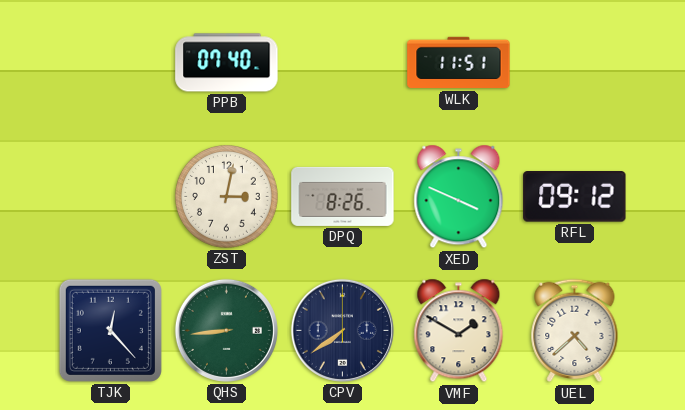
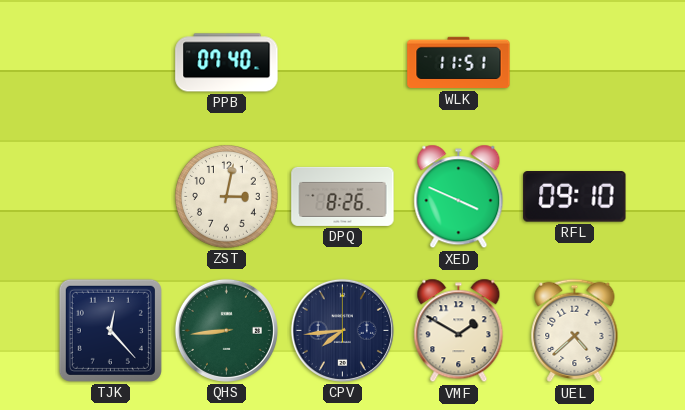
RFL: 09:12 -> 09:10 (575, 197)
CPV: 7:39 -> 7:44 (342, 330)
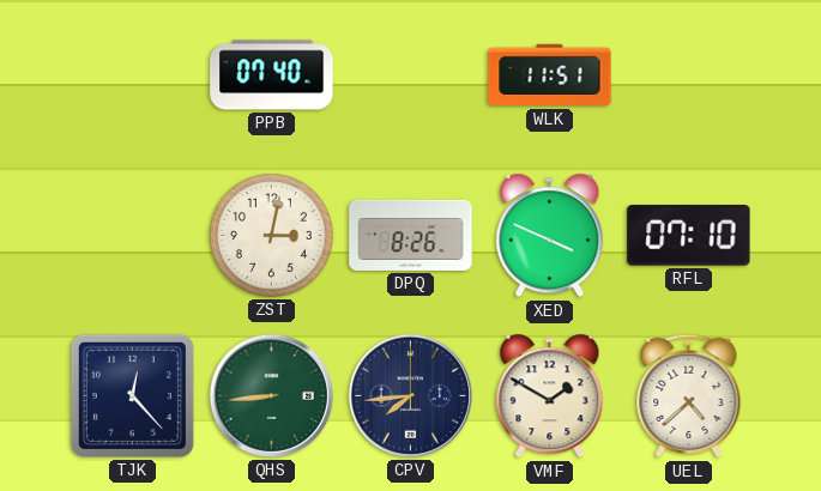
RFL: 09:10 -> 07:10 (689, 236)
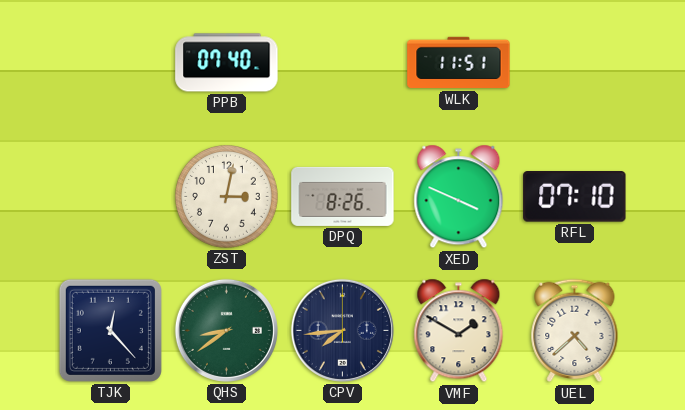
QHS: 8:44 -> 8:39 (226, 330)
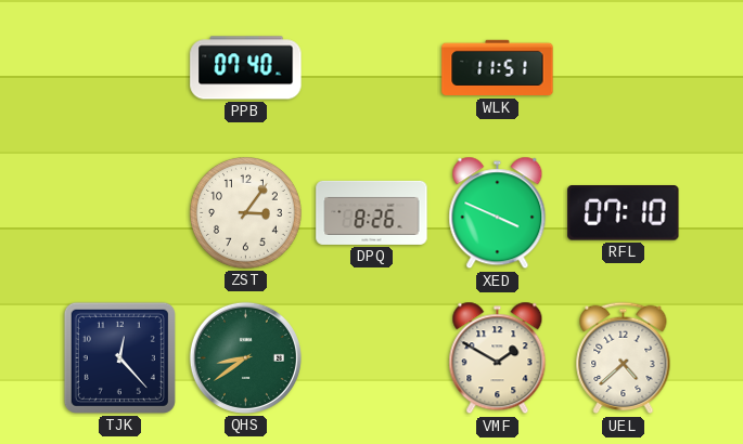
ZST: 3:02 -> 3:06 (246, 213)
CPV: 7:44 -> none (342, 330)
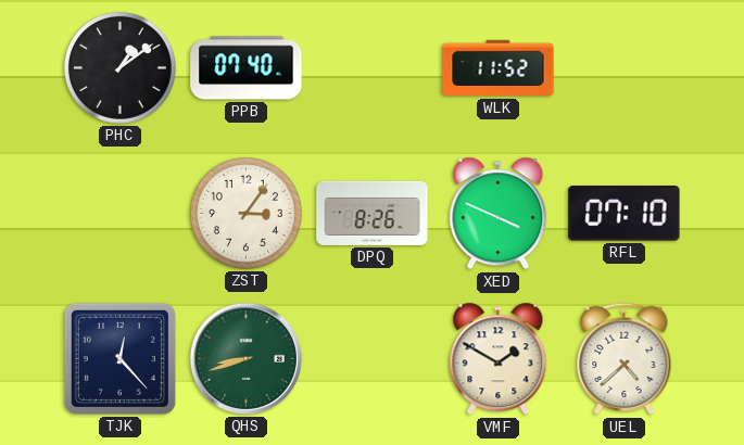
PHC: none -> 1:09 (121, 68)
WLK: 11:51 -> 11:52 (499, 68)
QHS: 8:39 -> 8:42 (245, 358)
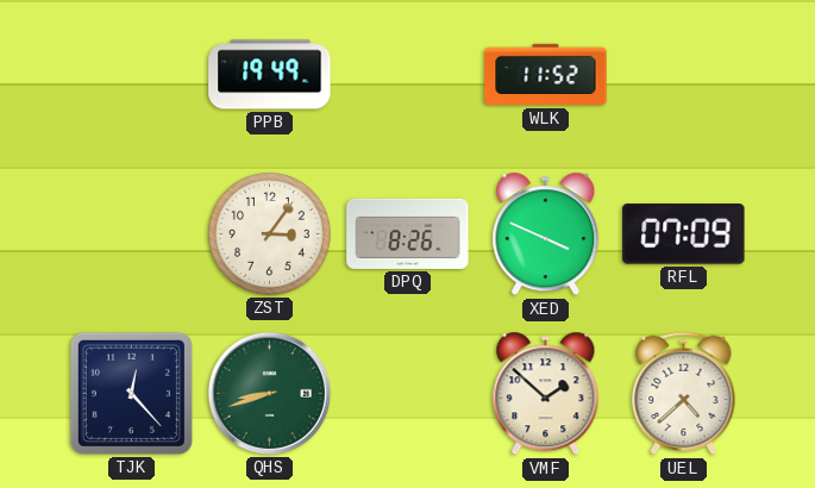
PHC: 1:09 -> none (121, 68)
PPB: 07:40 -> 19:49 (270, 75)
RFL: 07:10 -> 07:09 (684, 234)
VMF: 1:50 -> 1:52 (546, 394)
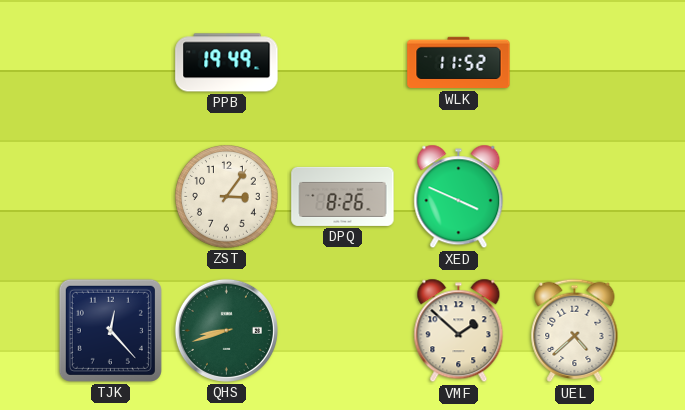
RFL: 07:09 -> none (684, 234)
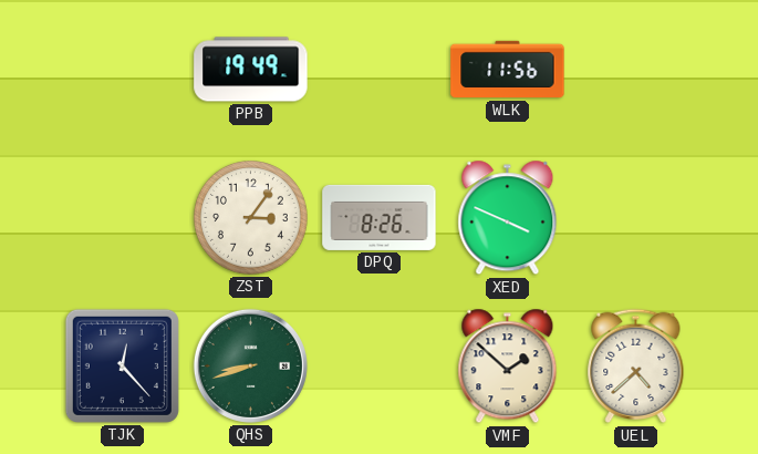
WLK: 11:52 -> 11:56 (508, 70)
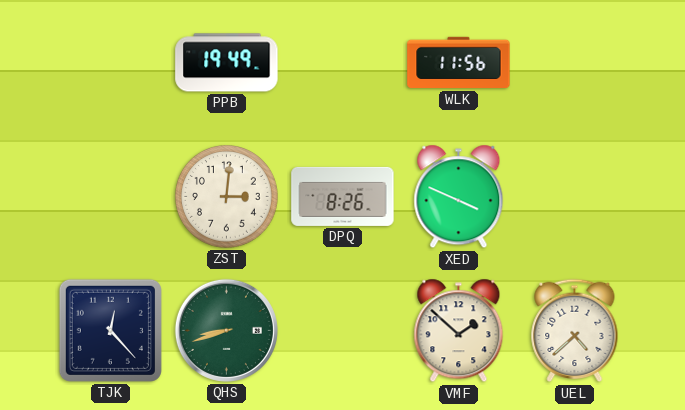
ZST: 3:06 -> 3:01 (227, 197)
